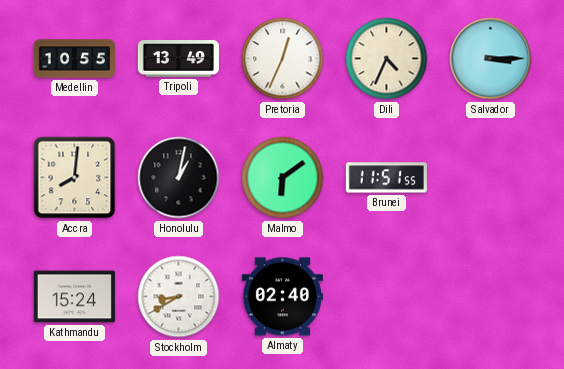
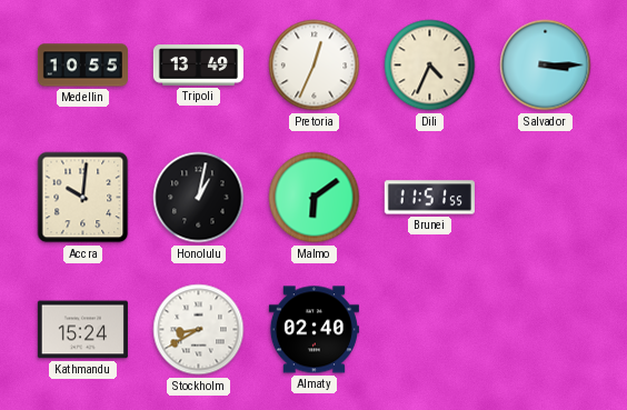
Accra: 8:01 -> 10:01 (83, 198)
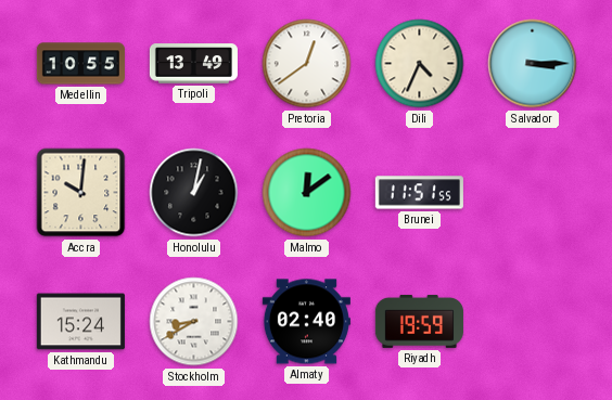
Pretoria: 12:34 -> 12:39 (307, 64)
Malmo: 6:09 -> 12:09 (307, 193)
Riyadh: none -> 19:59 (419, 321)
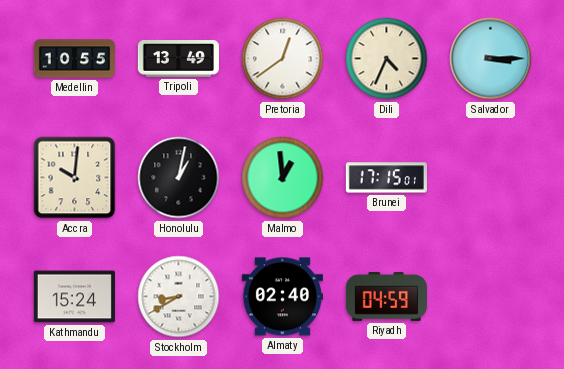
Malmo: 12:09 -> 12:59 (283, 178)
Brunei: 11:51 -> 17:15 (386, 178)
Riyadh: 19:59 -> 04:59 (386, 296)
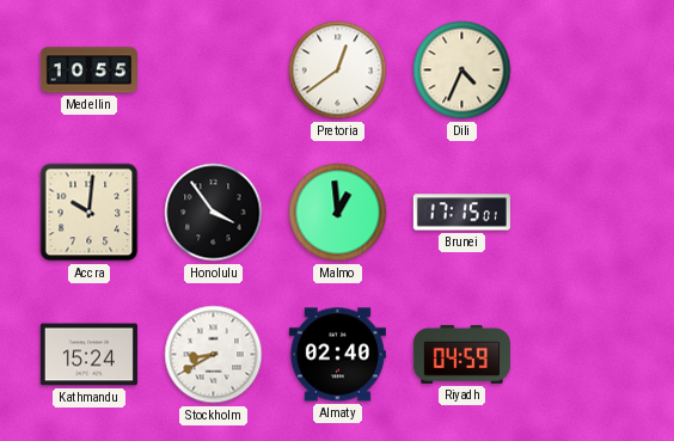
Tripoli: 13:49 -> none (178, 59)
Salvador: 3:15 -> none (491, 59)
Honolulu: 1:02 -> 3:54 (214, 213)
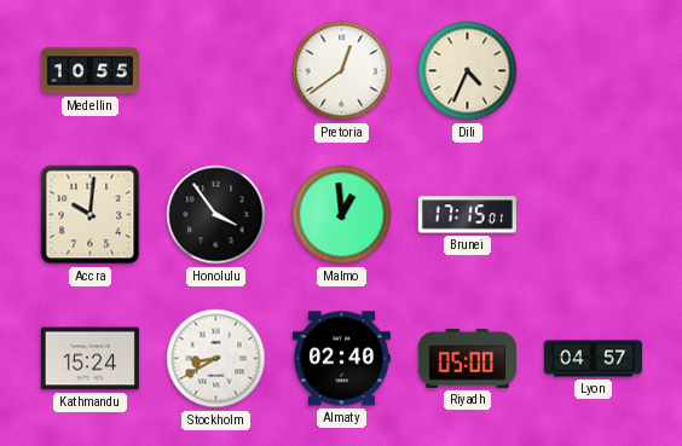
Riyadh: 04:59 -> 05:00 (467, 358)
Lyon: none -> 04:57 (593, 359)
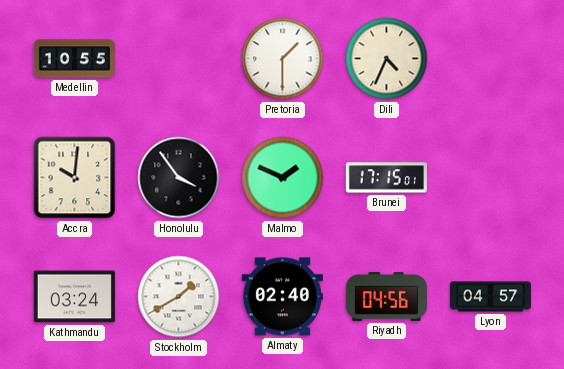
Pretoria: 12:39 -> 1:30 (283, 59)
Malmo: 12:59 -> 1:49 (283, 178)
Kathmandu: 15:24 -> 03:24 (74, 297)
Stockholm: 8:40 -> 1:40 (179, 297)
Riyadh: 05:00 -> 04:56 (386, 296)
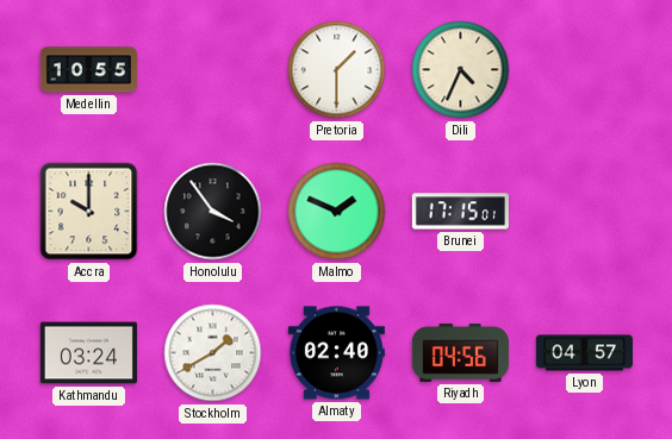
Accra: 10:01 -> 10:00 (89, 212)
